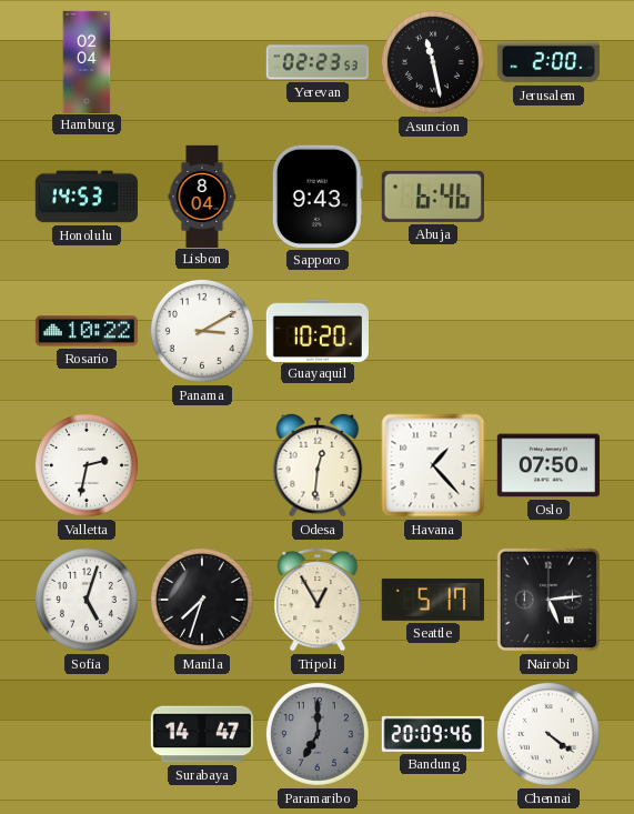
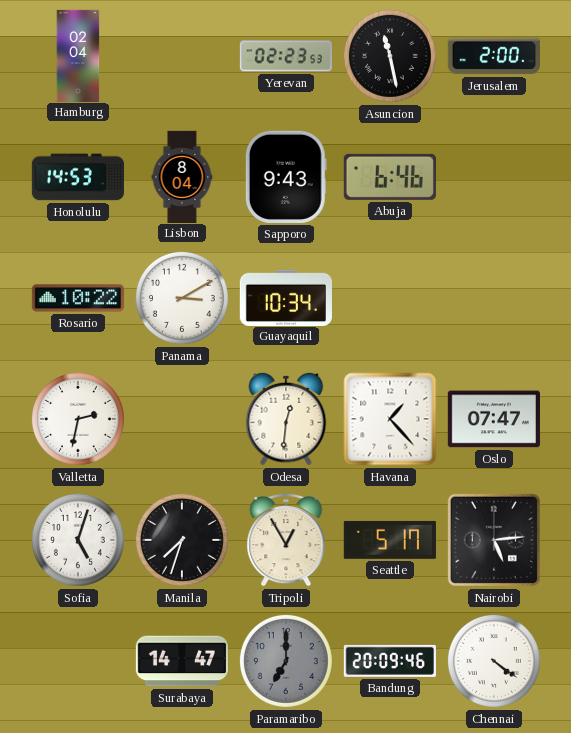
Guayaquil: 10:20 -> 10:34 (286, 297)
Oslo: 07:50 -> 07:47 (494, 419)
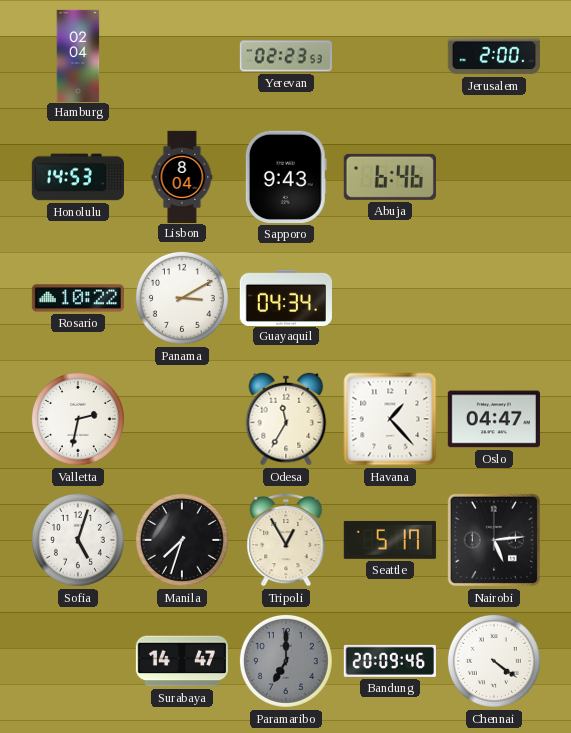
Asuncion: 11:28 -> none (390, 56)
Guayaquil: 10:34 -> 04:34 (286, 297)
Odesa: 12:31 -> 11:35 (286, 419)
Oslo: 07:47 -> 04:47 (494, 419)
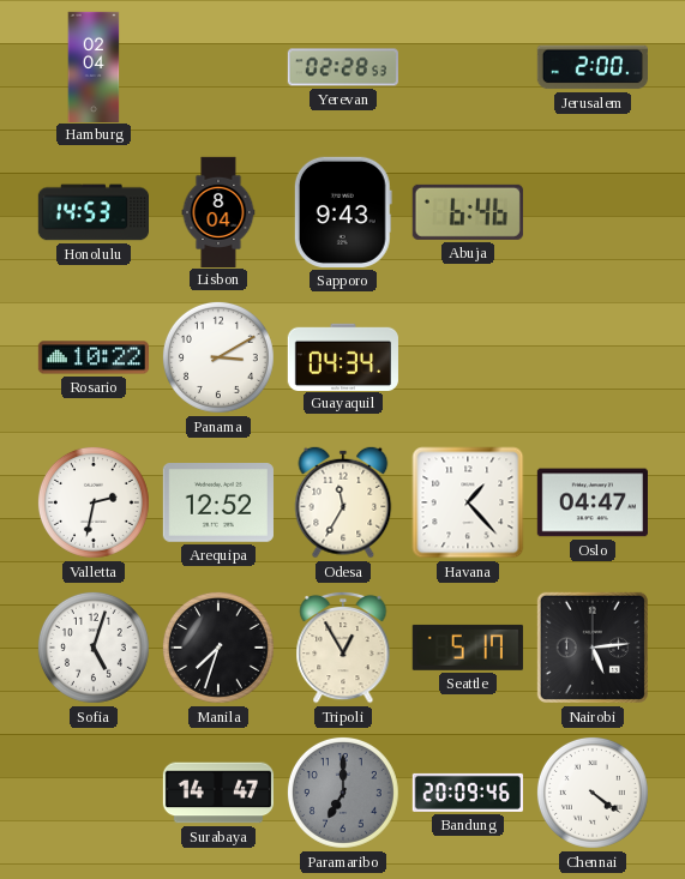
Yerevan: 02:23 -> 02:28 (343, 67)
Arequipa: none -> 12:52 (218, 504)
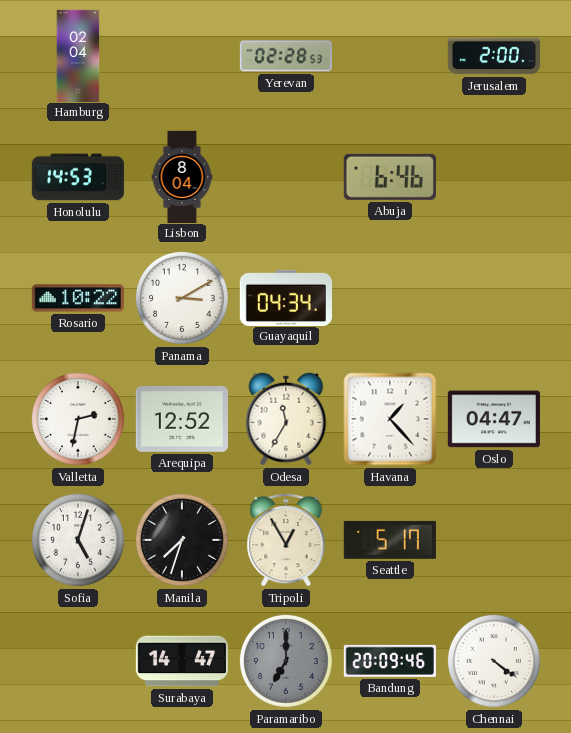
Sapporo: 9:43 -> none (343, 212)
Nairobi: 5:14 -> none (593, 648)
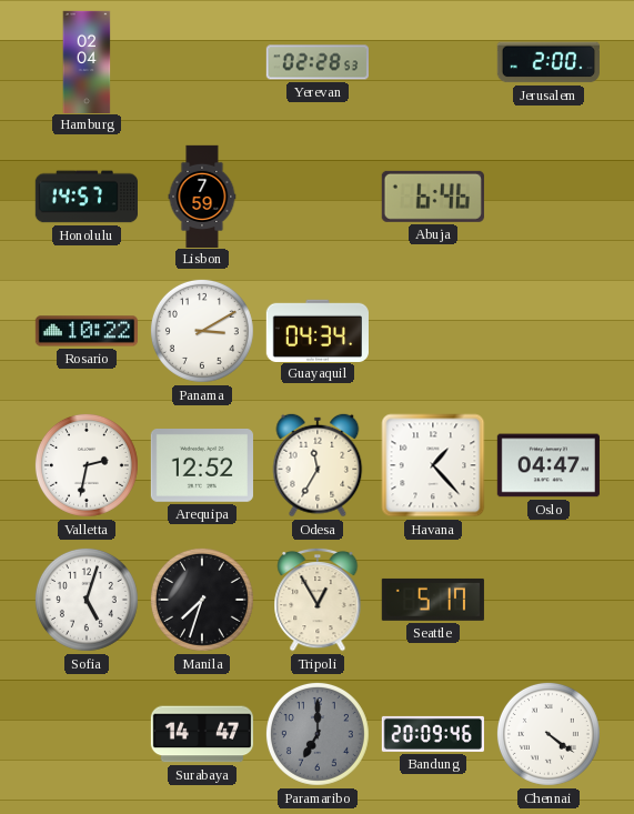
Honolulu: 14:53 -> 14:57 (85, 197)
Lisbon: 8:04 -> 7:59 (202, 195)
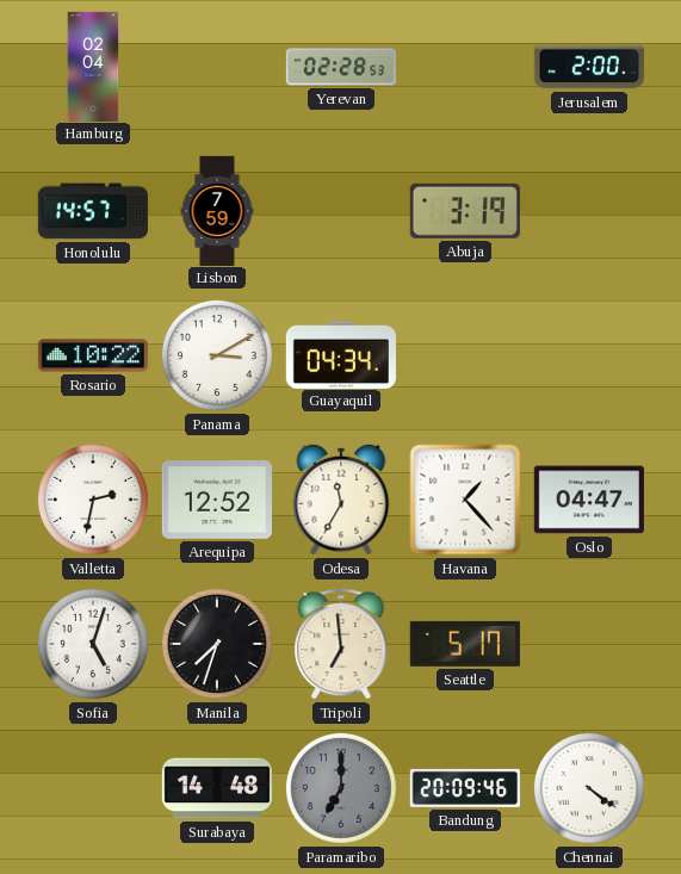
Abuja: 6:46 -> 3:19 (465, 211)
Tripoli: 12:55 -> 6:59 (341, 644)
Surabaya: 14:47 -> 14:48 (216, 788)
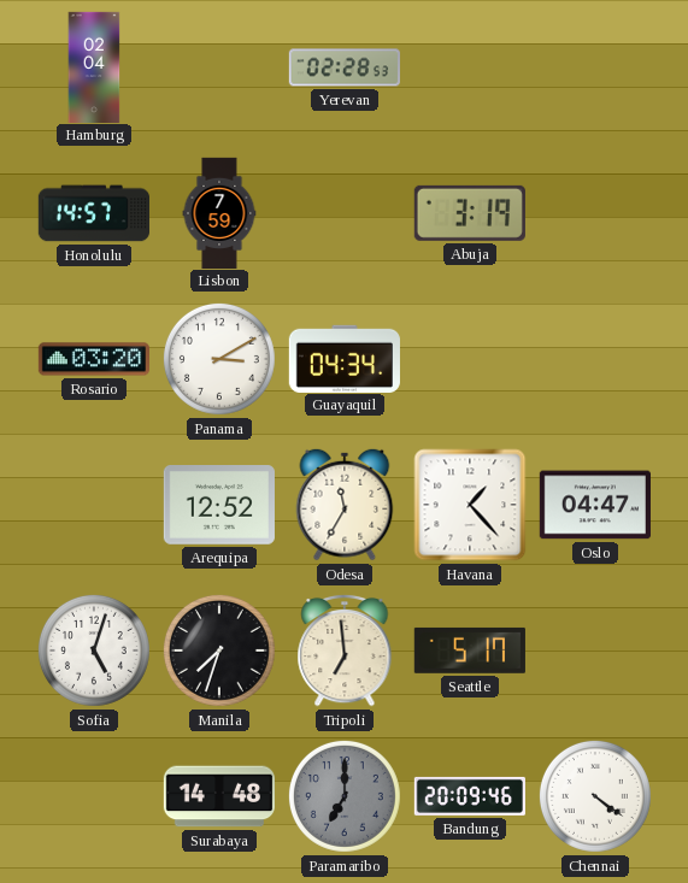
Jerusalem: 2:00 -> none (589, 67)
Rosario: 10:22 -> 03:20 (93, 359)
Valletta: 2:32 -> none (93, 500)
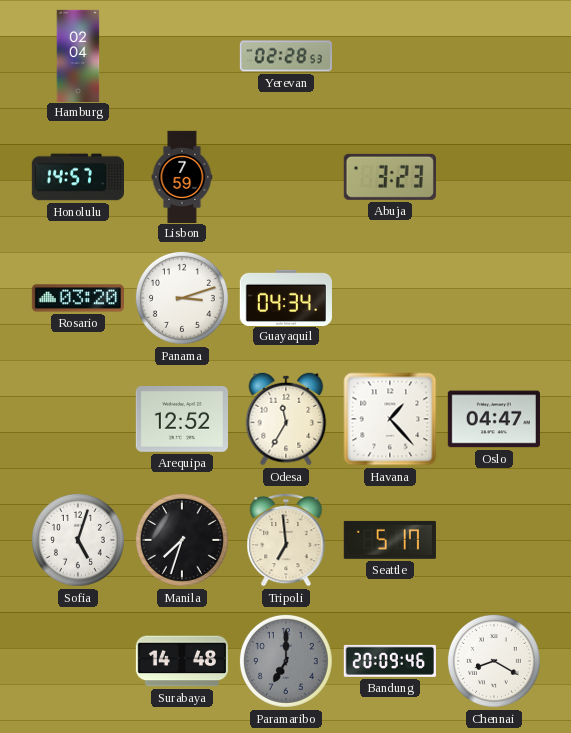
Abuja: 3:19 -> 3:23 (390, 177)
Panama: 3:10 -> 3:12 (182, 298)
Chennai: 4:21 -> 8:20 (494, 661)
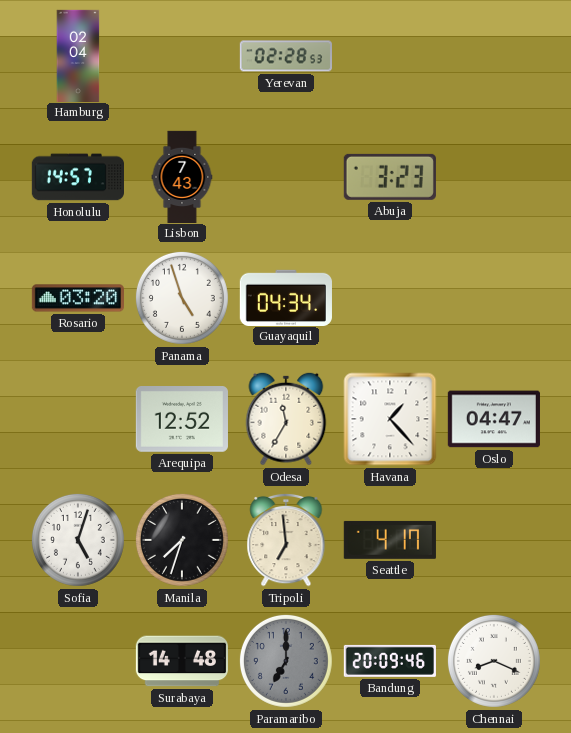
Lisbon: 7:59 -> 7:43 (182, 176)
Panama: 3:12 -> 4:57 (182, 298)
Seattle: 5:17 -> 4:17 (390, 540)
Chennai: 8:20 -> 8:19 (494, 661)
